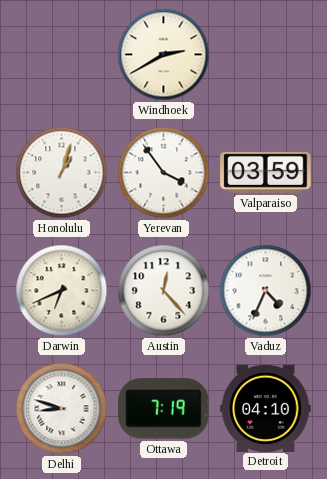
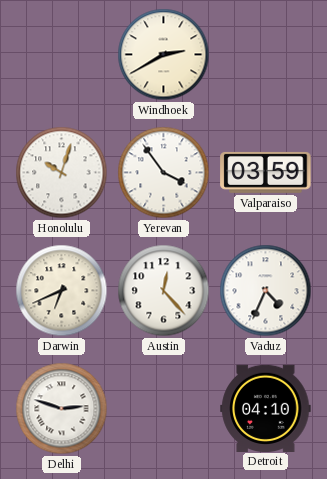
Honolulu: 1:03 -> 10:03 (62, 173)
Delhi: 8:48 -> 2:48 (62, 409)
Ottawa: 7:19 -> none (164, 409)
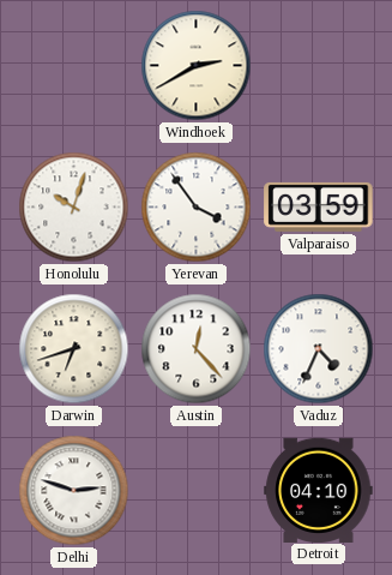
Darwin: 6:41 -> 6:42 (74, 349)
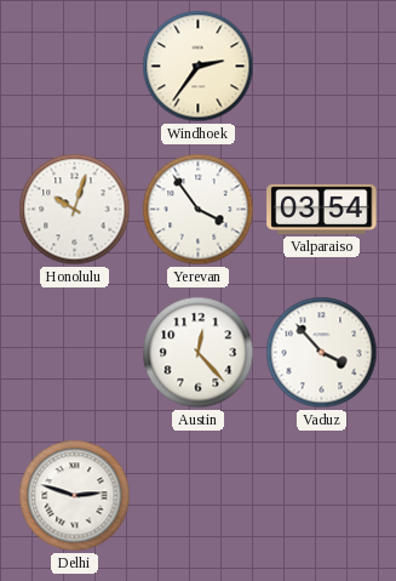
Windhoek: 2:40 -> 2:36 (199, 67)
Valparaiso: 03:59 -> 03:54 (322, 209)
Darwin: 6:42 -> none (74, 349)
Vaduz: 4:34 -> 3:53 (322, 353)
Detroit: 04:10 -> none (319, 490)
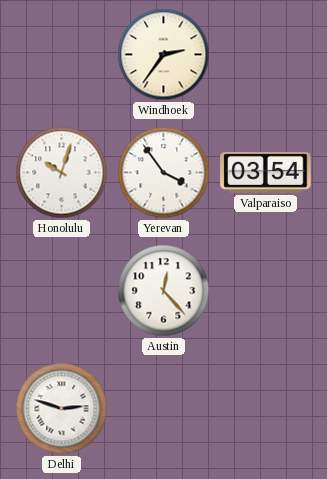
Vaduz: 3:53 -> none (322, 353)
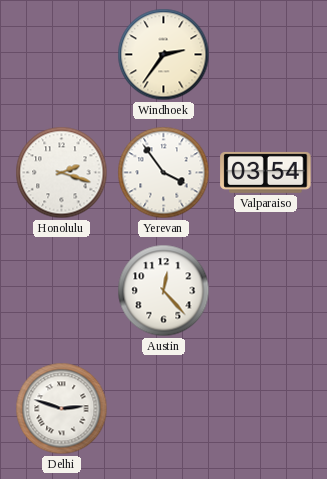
Honolulu: 10:03 -> 2:18 (62, 173)
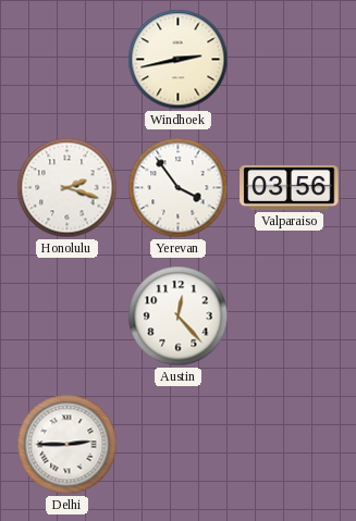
Windhoek: 2:36 -> 2:43 (179, 60)
Valparaiso: 03:54 -> 03:56 (290, 187)
Delhi: 2:48 -> 2:45 (67, 445)
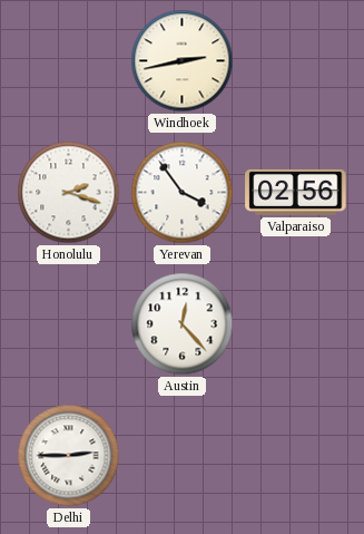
Valparaiso: 03:56 -> 02:56 (296, 192)
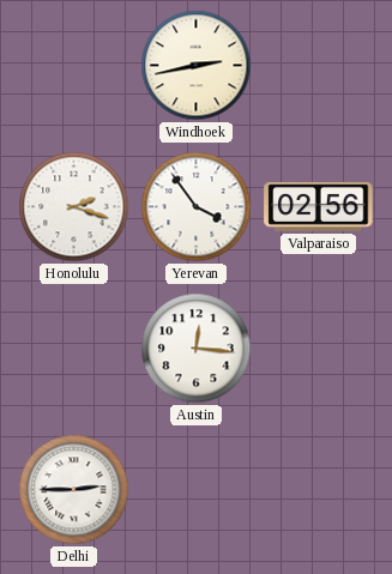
Austin: 12:23 -> 12:16 (197, 349)
